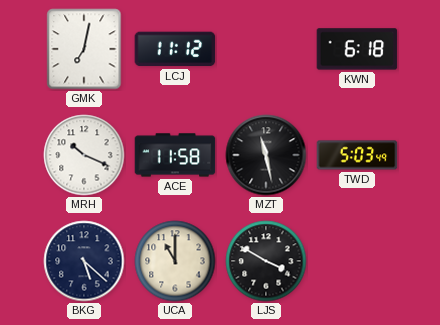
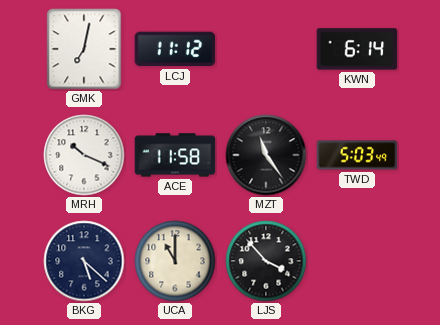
KWN: 6:18 -> 6:14 (357, 49)
MZT: 11:28 -> 11:24 (266, 155)
LJS: 3:50 -> 3:53 (266, 261)
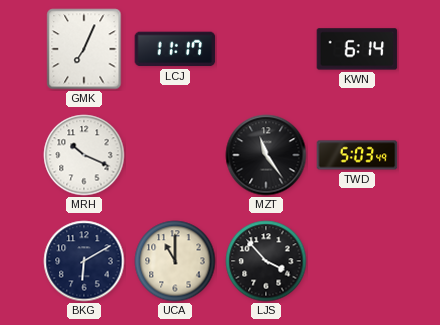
GMK: 7:02 -> 7:04 (84, 49)
LCJ: 11:12 -> 11:17 (175, 49)
ACE: 11:58 -> none (175, 155)
BKG: 5:22 -> 6:10 (84, 261)
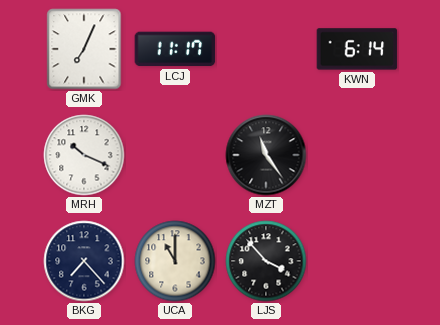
TWD: 5:03 -> none (357, 155)
BKG: 6:10 -> 7:23 (84, 261)
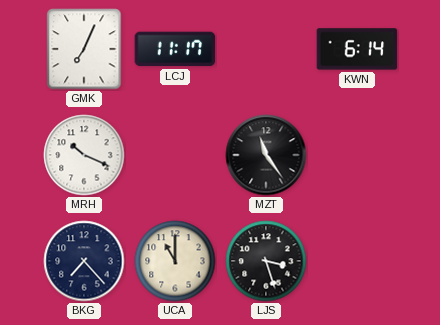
LJS: 3:53 -> 3:27 (266, 261)
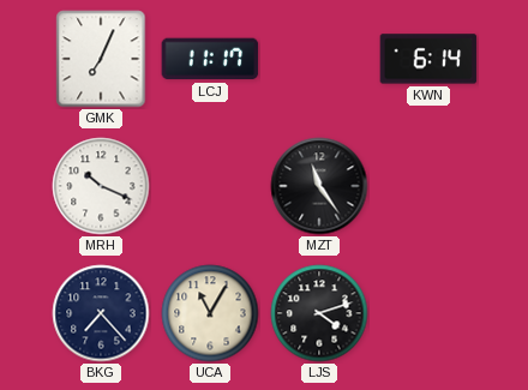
UCA: 11:00 -> 11:05 (210, 313)
LJS: 3:27 -> 4:12 (319, 313)
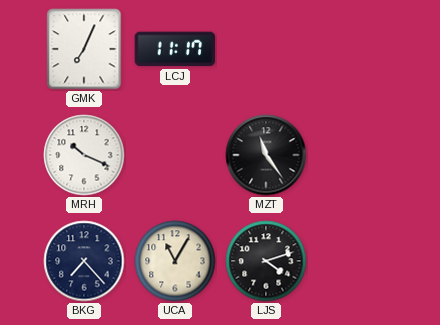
KWN: 6:14 -> none (428, 59)
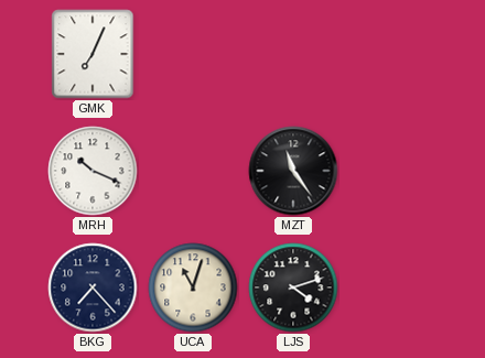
LCJ: 11:17 -> none (175, 49)
UCA: 11:05 -> 11:03 (193, 288)
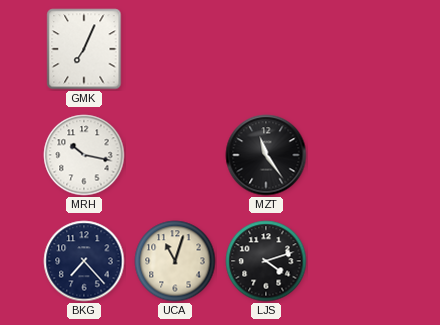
MRH: 10:19 -> 10:17 (84, 155)
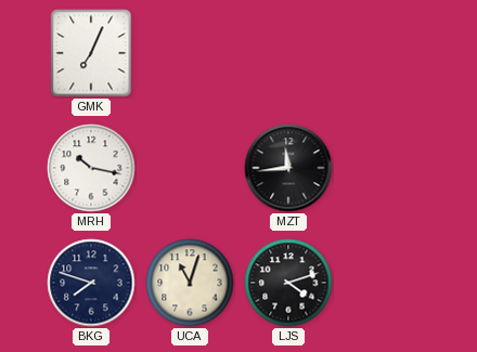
MZT: 11:24 -> 11:44 (288, 168)
BKG: 7:23 -> 7:48 (91, 283)
